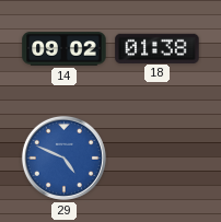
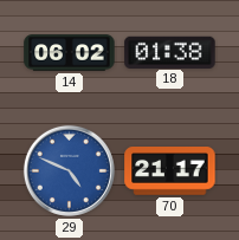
14: 09:02 -> 06:02 (70, 53)
70: none -> 21:17 (170, 171)
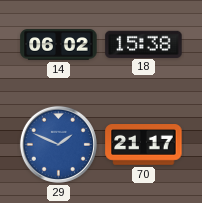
18: 01:38 -> 15:38 (144, 44)
29: 4:49 -> 1:49 (58, 144)
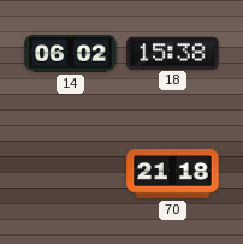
29: 1:49 -> none (58, 144)
70: 21:17 -> 21:18 (173, 174)
